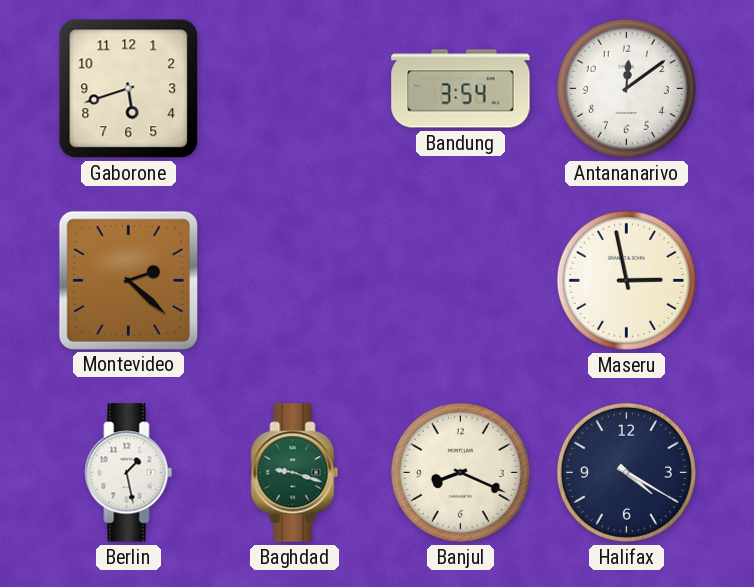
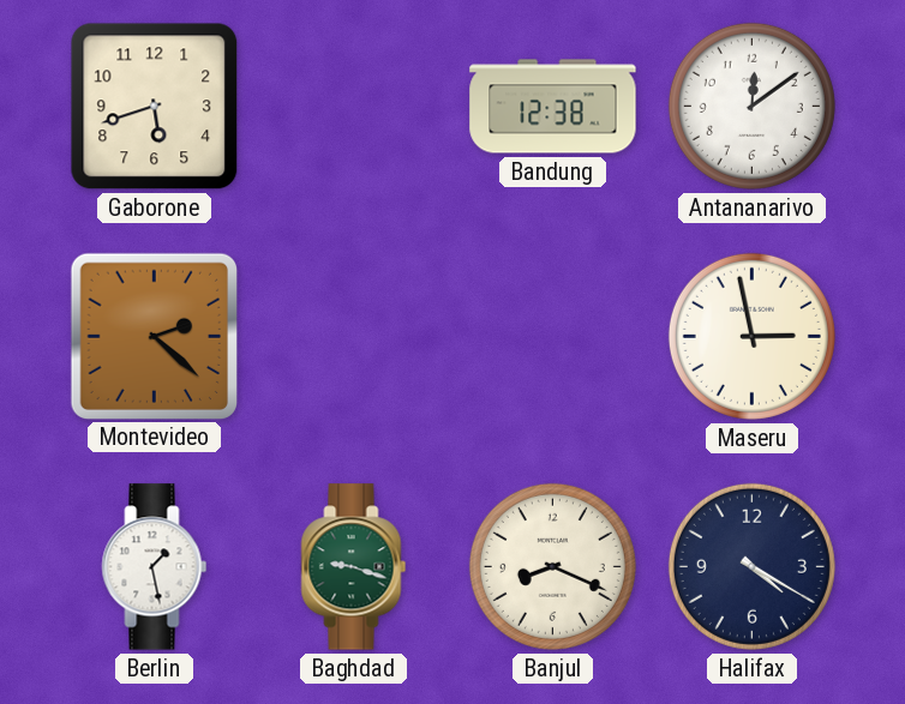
Bandung: 3:54 -> 12:38 (553, 107)
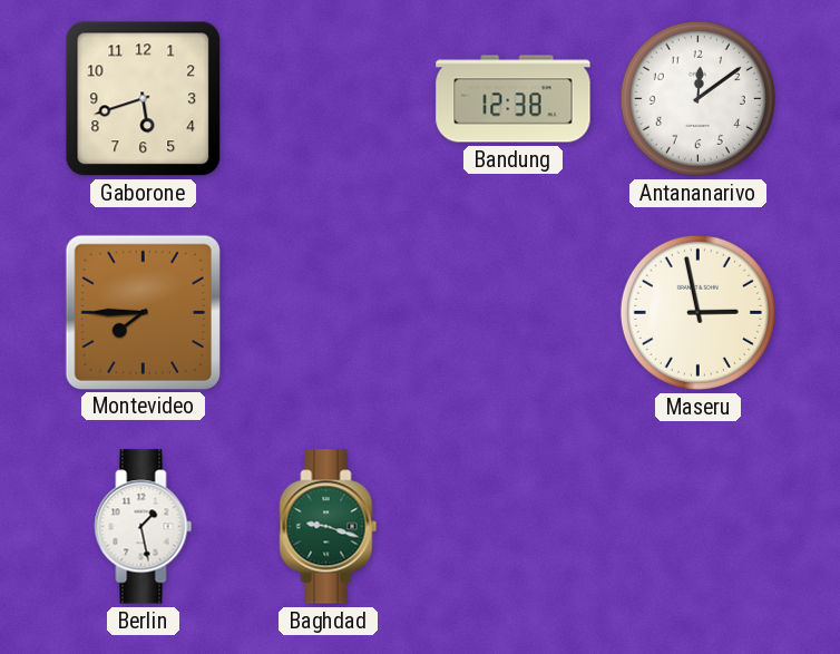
Montevideo: 2:22 -> 7:45 (143, 312)
Banjul: 8:19 -> none (552, 566)
Halifax: 4:20 -> none (751, 566)
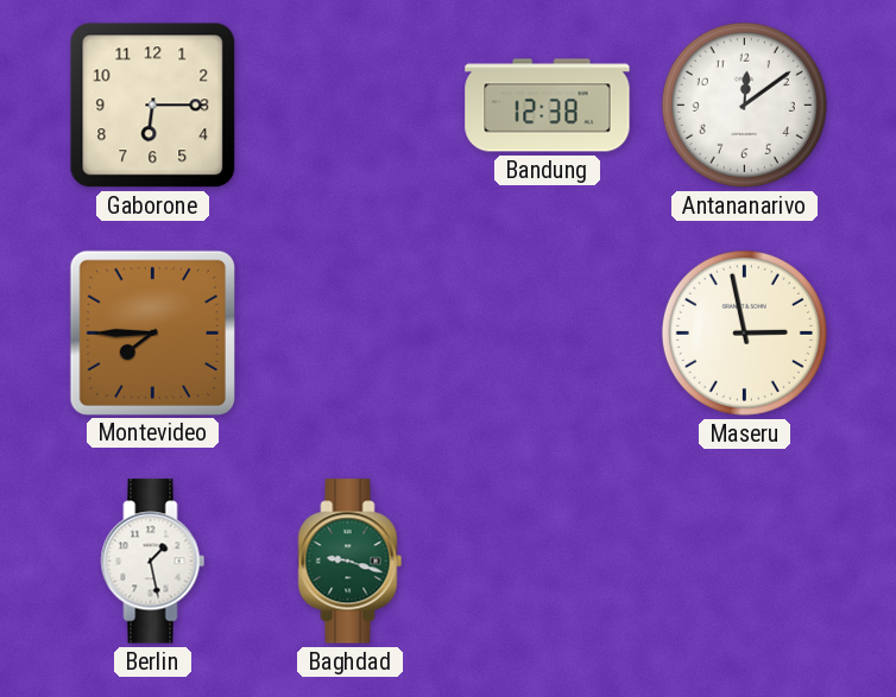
Gaborone: 5:42 -> 6:15 (153, 106)
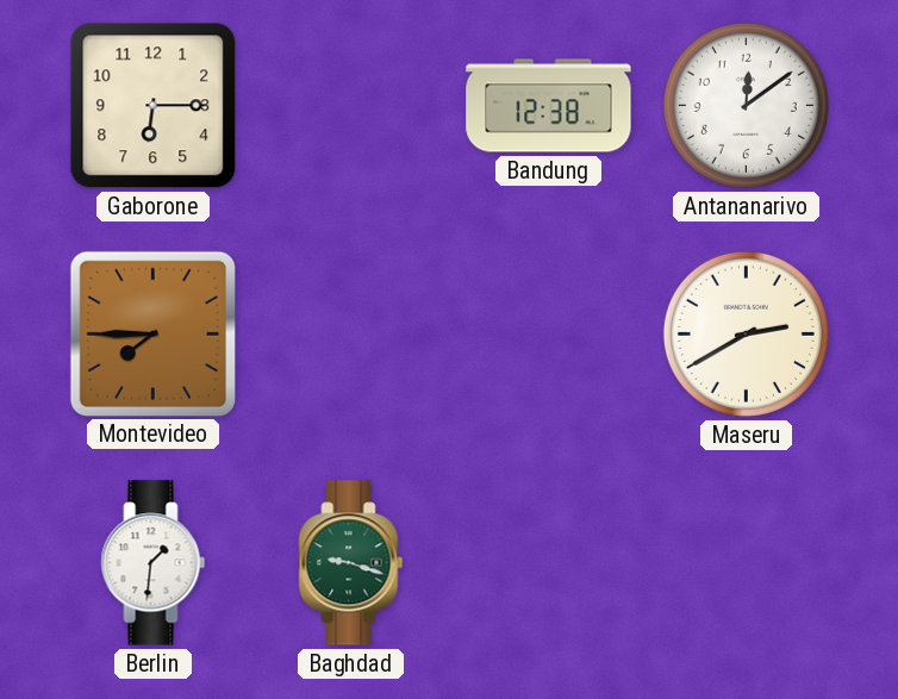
Maseru: 2:58 -> 2:40 (746, 333)
Berlin: 1:28 -> 1:31 (154, 563)
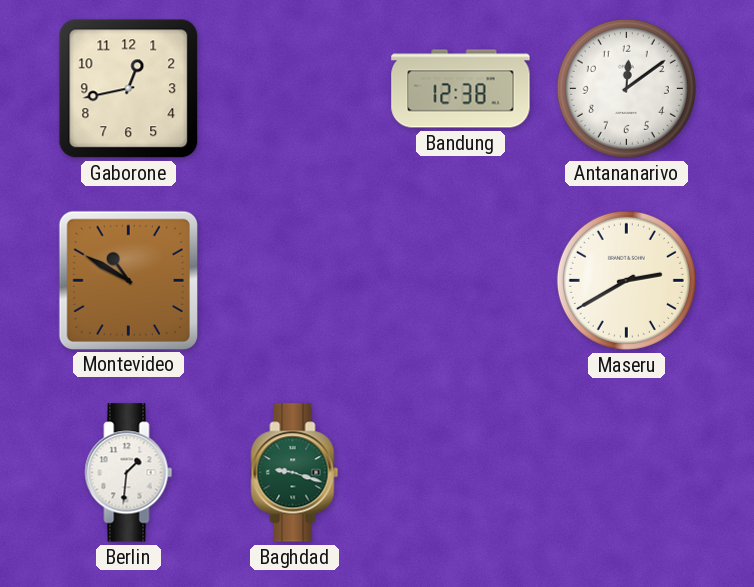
Gaborone: 6:15 -> 12:43 (129, 89)
Montevideo: 7:45 -> 10:50 (128, 280)
